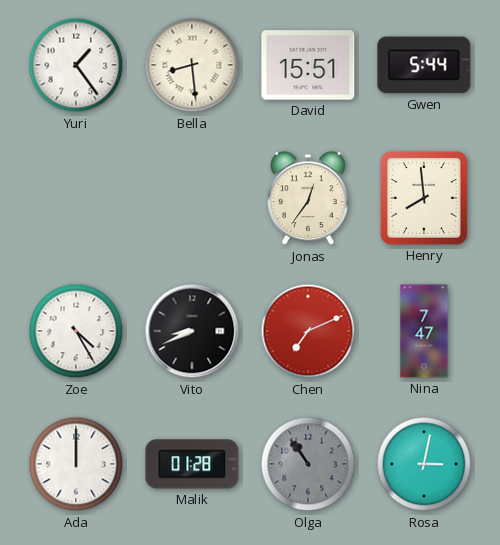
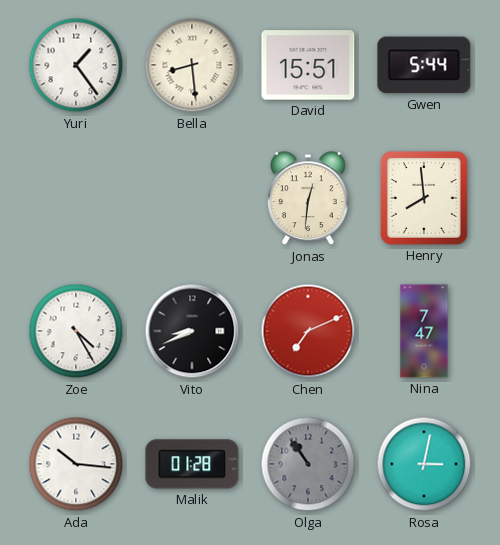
Jonas: 12:36 -> 12:31 (309, 199)
Ada: 12:00 -> 10:16 (76, 464)
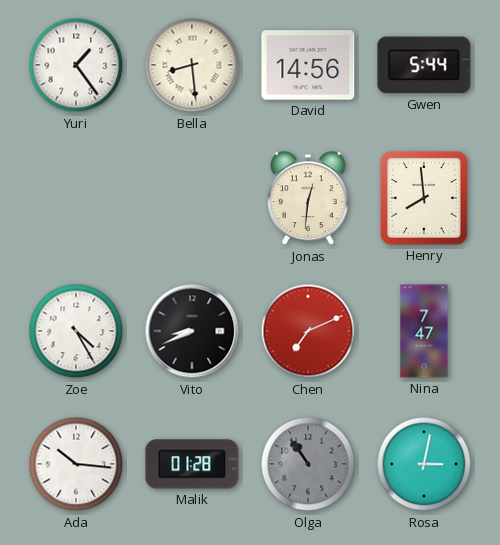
David: 15:51 -> 14:56 (308, 65)
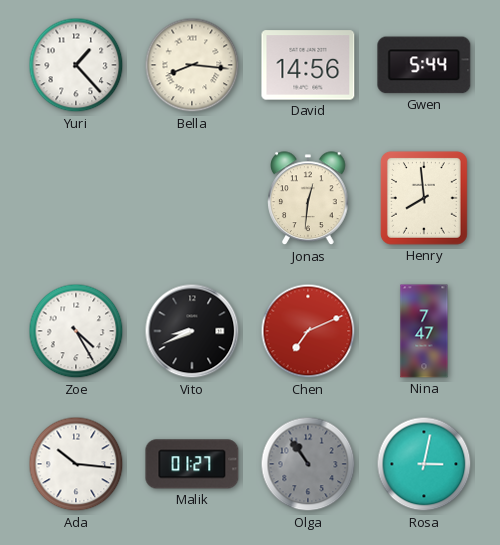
Yuri: 1:24 -> 1:23 (76, 65)
Bella: 8:29 -> 8:16 (192, 65)
Malik: 01:28 -> 01:27 (192, 464)
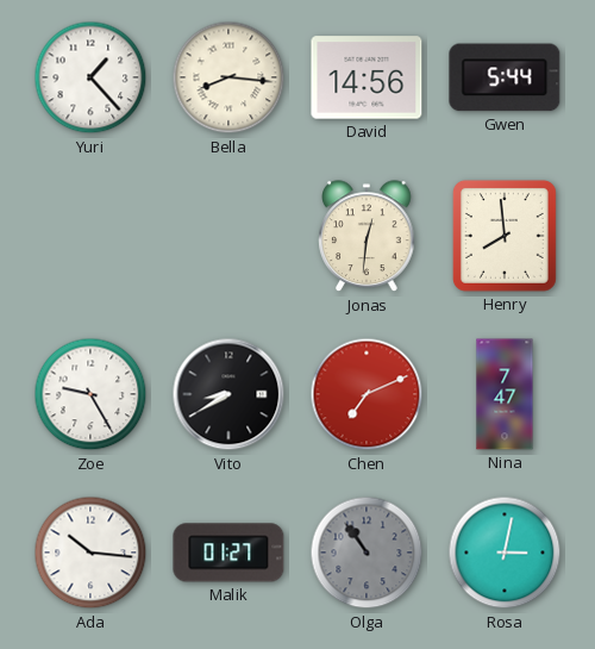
Zoe: 4:25 -> 9:25 (90, 394)
Vito: 8:41 -> 8:40 (228, 394)
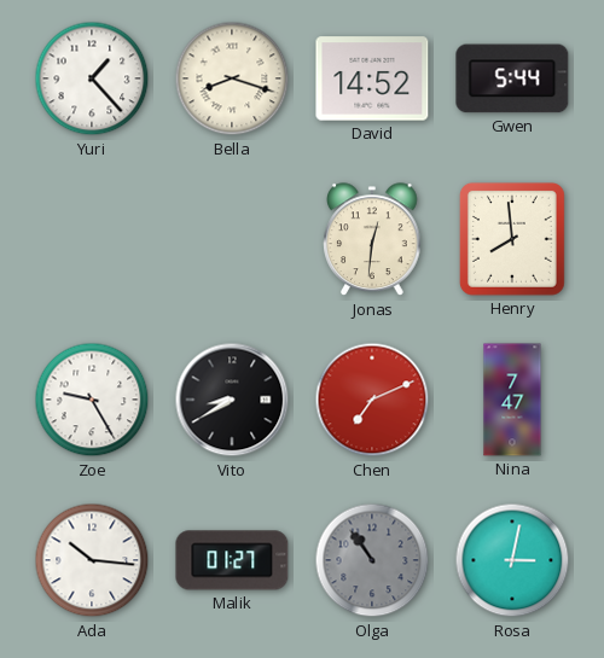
Bella: 8:16 -> 8:18 (232, 78)
David: 14:56 -> 14:52 (372, 78)
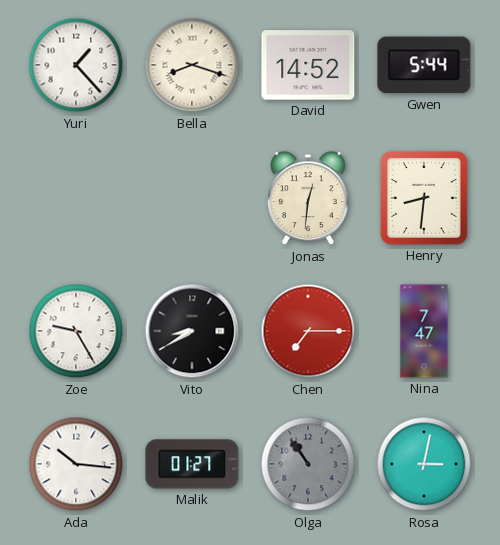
Henry: 7:59 -> 8:31 (424, 199)
Chen: 7:11 -> 7:15 (308, 331)
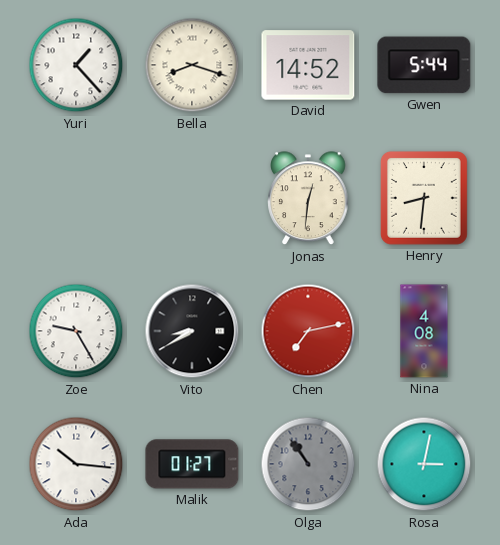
Chen: 7:15 -> 7:13 (308, 331)
Nina: 7:47 -> 4:08 (424, 331)
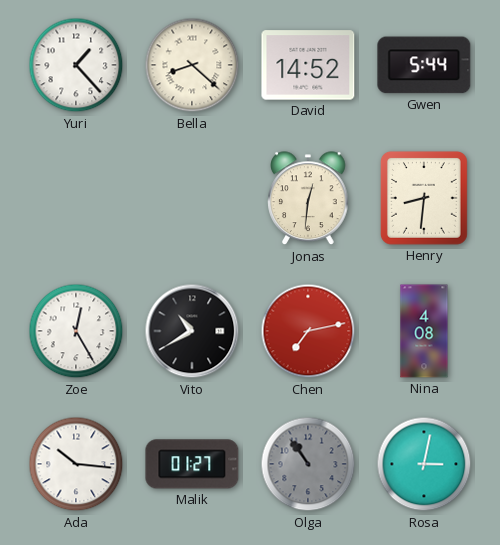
Bella: 8:18 -> 8:22 (192, 65)
Zoe: 9:25 -> 12:25 (76, 331)
Vito: 8:40 -> 10:40 (192, 331)
